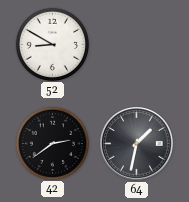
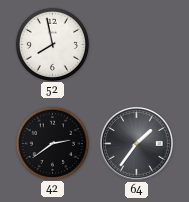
52: 8:50 -> 7:58 (52, 44)
64: 1:32 -> 1:36 (137, 144)
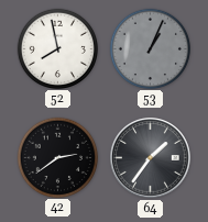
53: none -> 1:04 (150, 48)
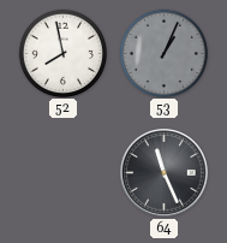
42: 2:39 -> none (57, 157)
64: 1:36 -> 11:26 (165, 173)
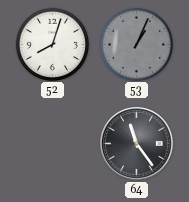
52: 7:58 -> 8:03 (52, 44)
64: 11:26 -> 11:24 (137, 144)
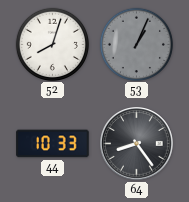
44: none -> 10:33 (53, 144)
64: 11:24 -> 8:24 (137, 144)
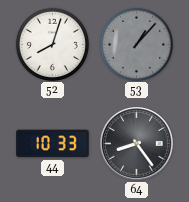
53: 1:04 -> 1:07 (136, 44)
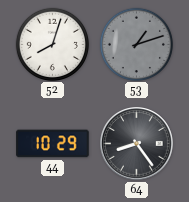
53: 1:07 -> 1:12 (136, 44)
44: 10:33 -> 10:29 (53, 144)
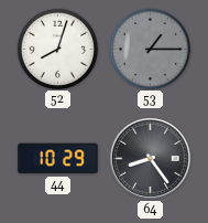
53: 1:12 -> 1:15 (150, 49)
